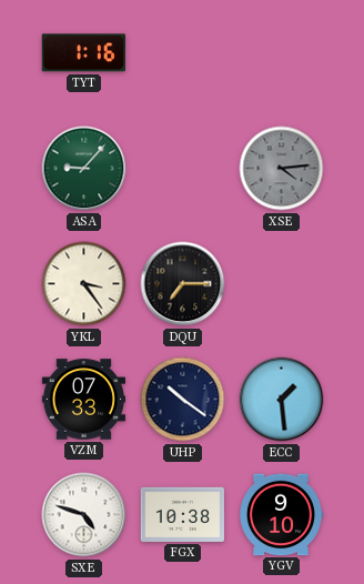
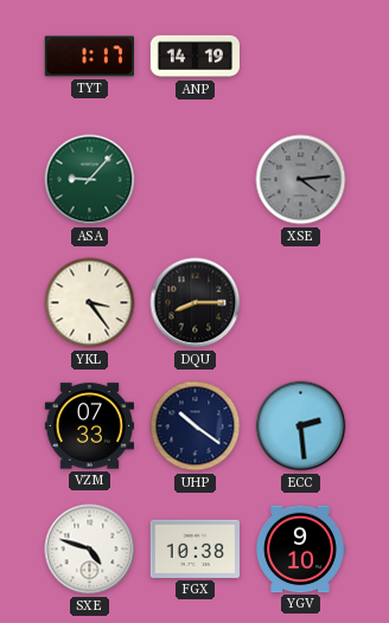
TYT: 1:16 -> 1:17 (89, 57)
ANP: none -> 14:19 (194, 57)
DQU: 7:15 -> 8:15 (196, 303)
ECC: 1:29 -> 2:29 (301, 426)
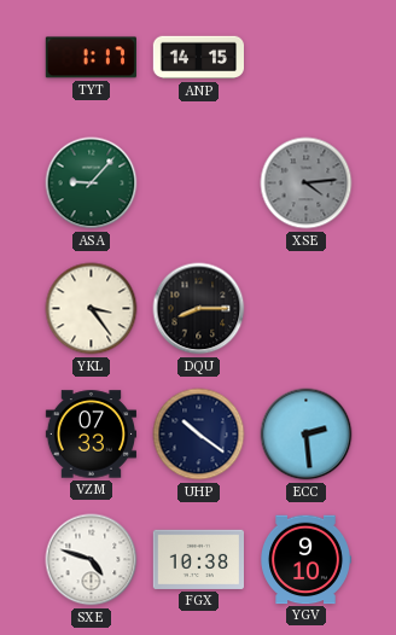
ANP: 14:19 -> 14:15 (198, 58)
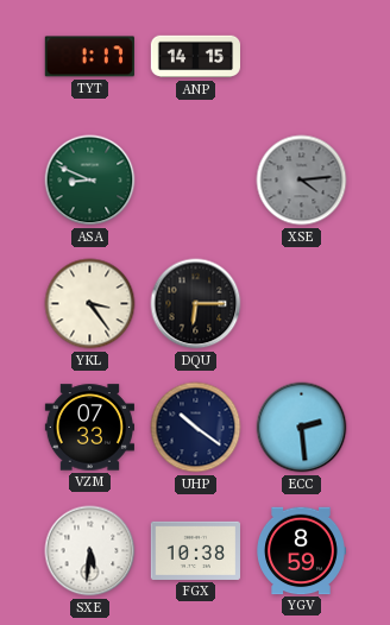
ASA: 9:07 -> 8:49 (90, 181)
DQU: 8:15 -> 6:15 (196, 304)
SXE: 4:48 -> 5:31 (90, 551)
YGV: 9:10 -> 8:59 (301, 551)
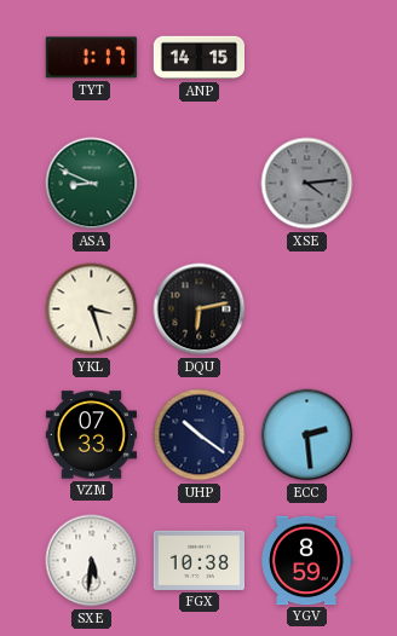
YKL: 3:24 -> 3:27 (92, 310)
DQU: 6:15 -> 6:13 (200, 310)
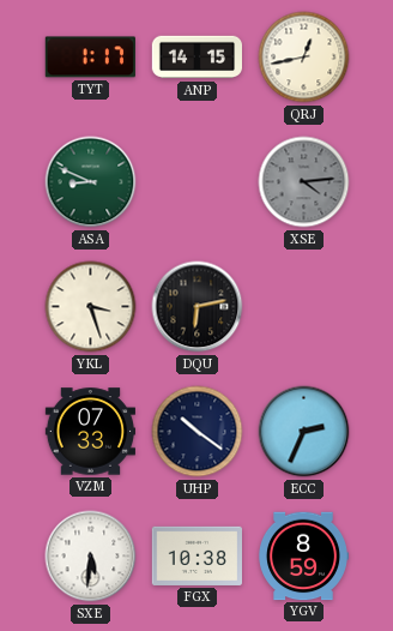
QRJ: none -> 12:43 (304, 58)
ECC: 2:29 -> 2:34 (304, 432)
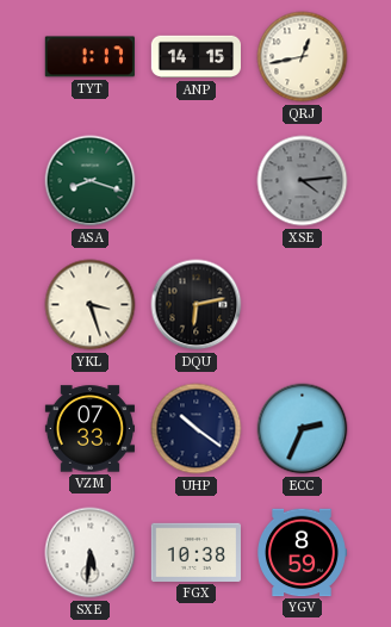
ASA: 8:49 -> 8:18 (91, 181)
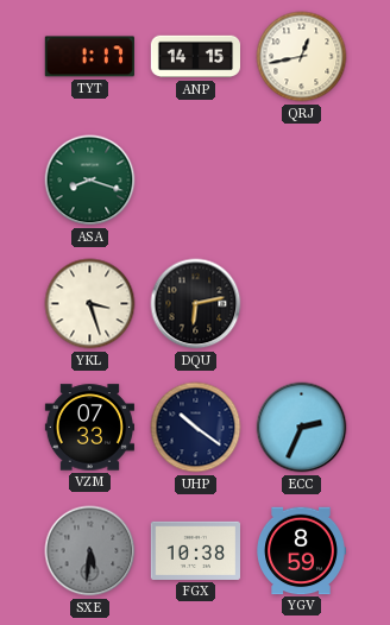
XSE: 4:14 -> none (303, 181)
SXE dial: white -> grey (90, 551)
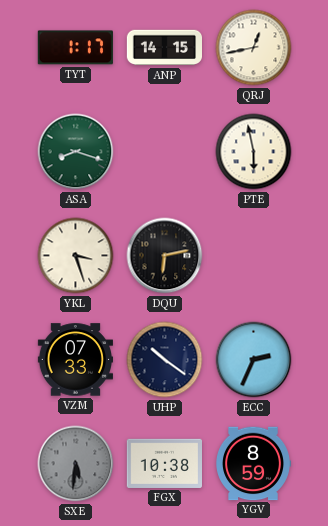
PTE: none -> 5:58 (254, 152)
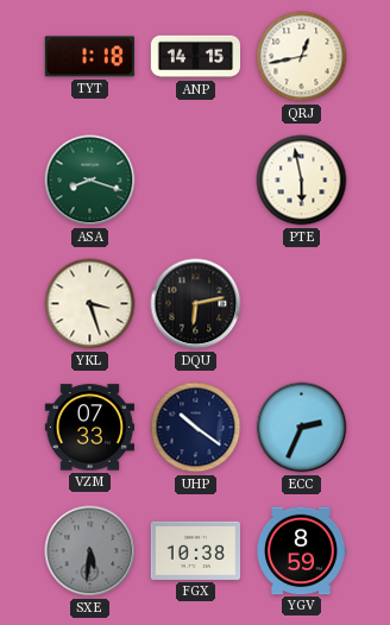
TYT: 1:17 -> 1:18 (89, 57)
